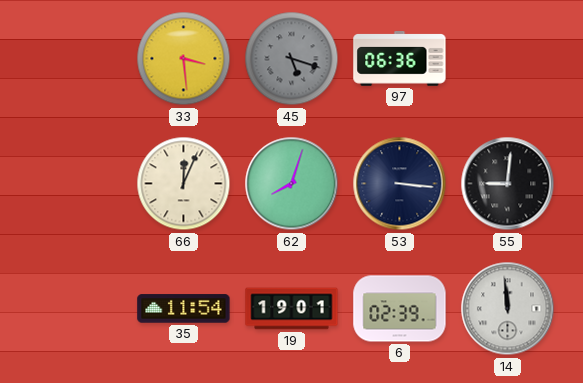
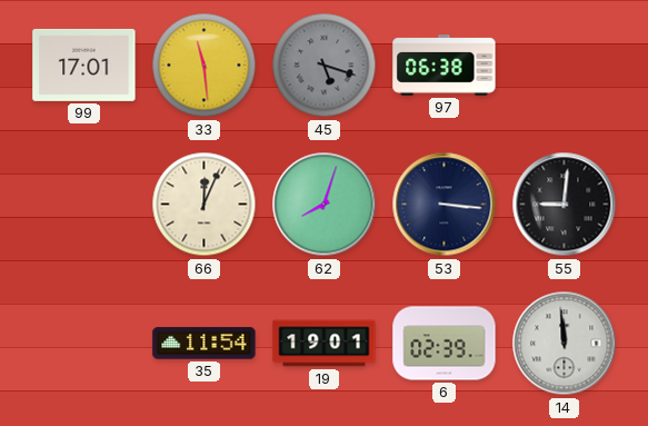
99: none -> 17:01 (84, 65)
33: 3:29 -> 11:29 (205, 66)
97: 06:36 -> 06:38 (445, 66)
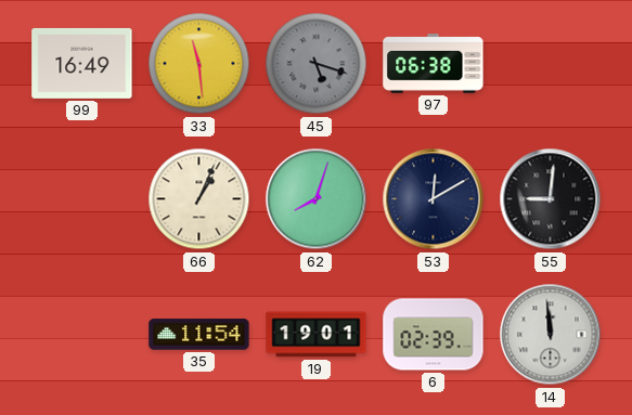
99: 17:01 -> 16:49 (82, 63)
66: 12:04 -> 1:04 (199, 199)
53: 3:16 -> 12:10 (434, 199)
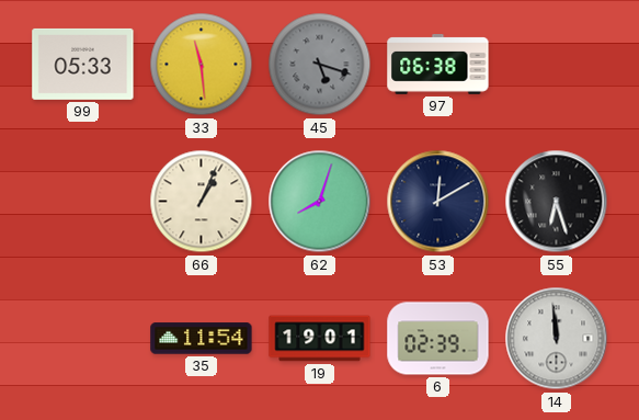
99: 16:49 -> 05:33 (83, 64)
55: 9:01 -> 6:27 (557, 202)
